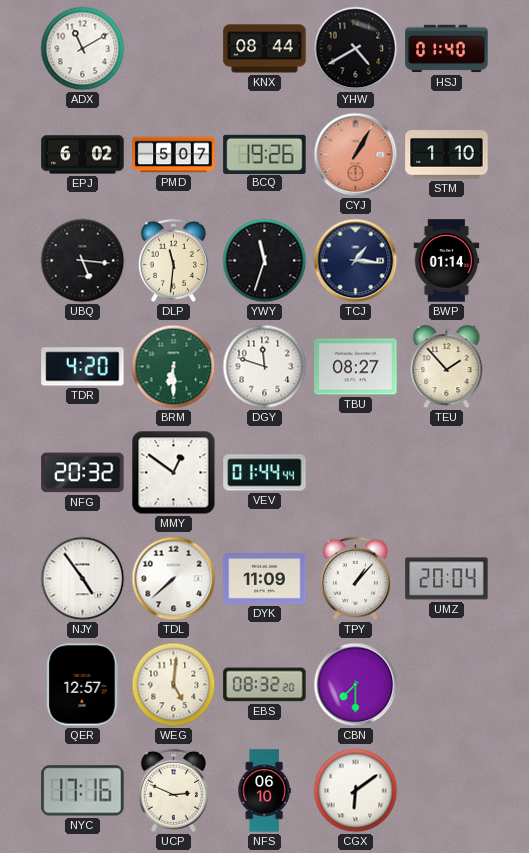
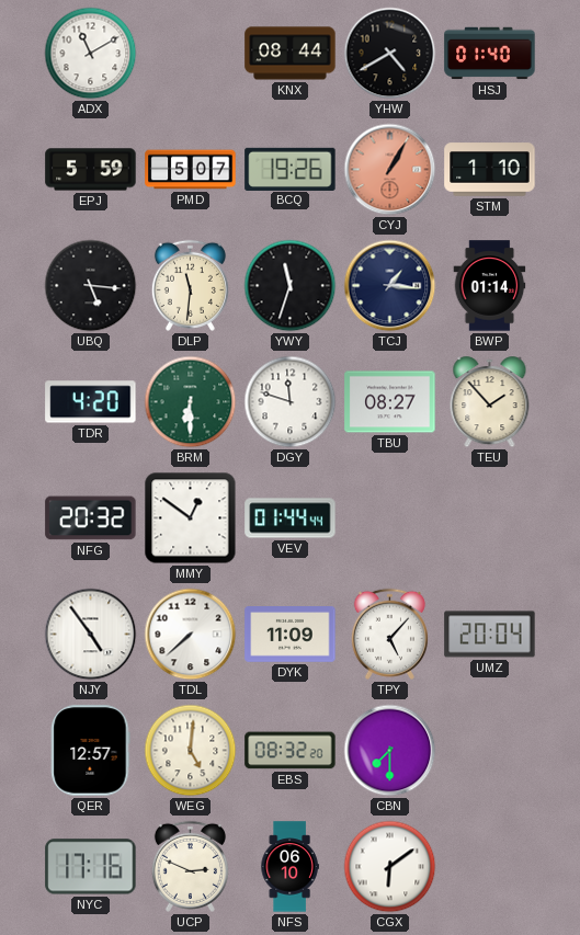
EPJ: 6:02 -> 5:59 (91, 170)
TPY: 1:07 -> 5:07 (389, 634)
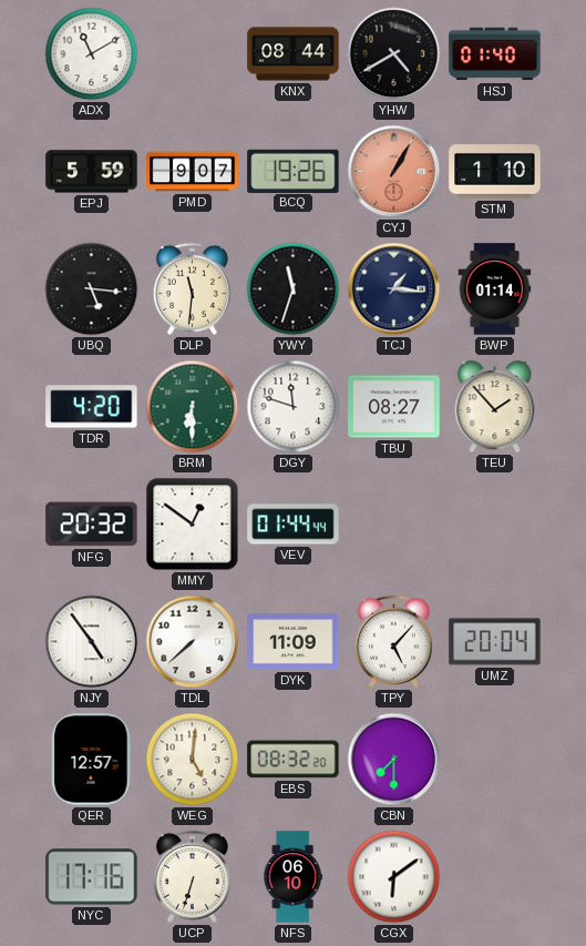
PMD: 5:07 -> 9:07 (193, 172)
UCP: 2:49 -> 6:33 (192, 876)
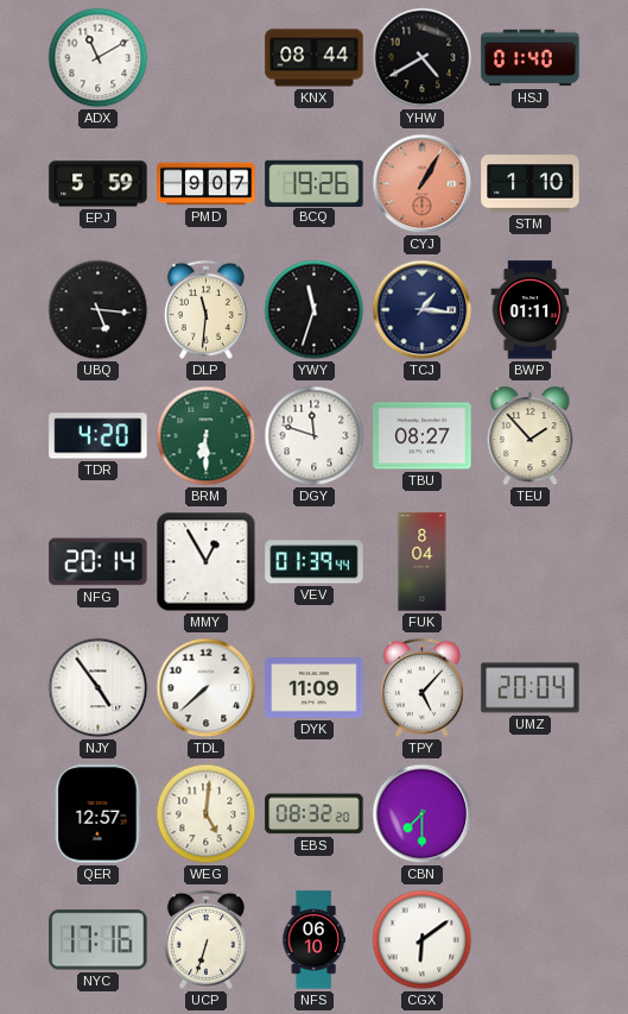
BWP: 01:14 -> 01:11 (531, 310)
NFG: 20:32 -> 20:14 (99, 562)
MMY: 12:51 -> 12:55 (207, 562)
VEV: 01:44 -> 01:39 (315, 562)
FUK: none -> 8:04 (423, 562)
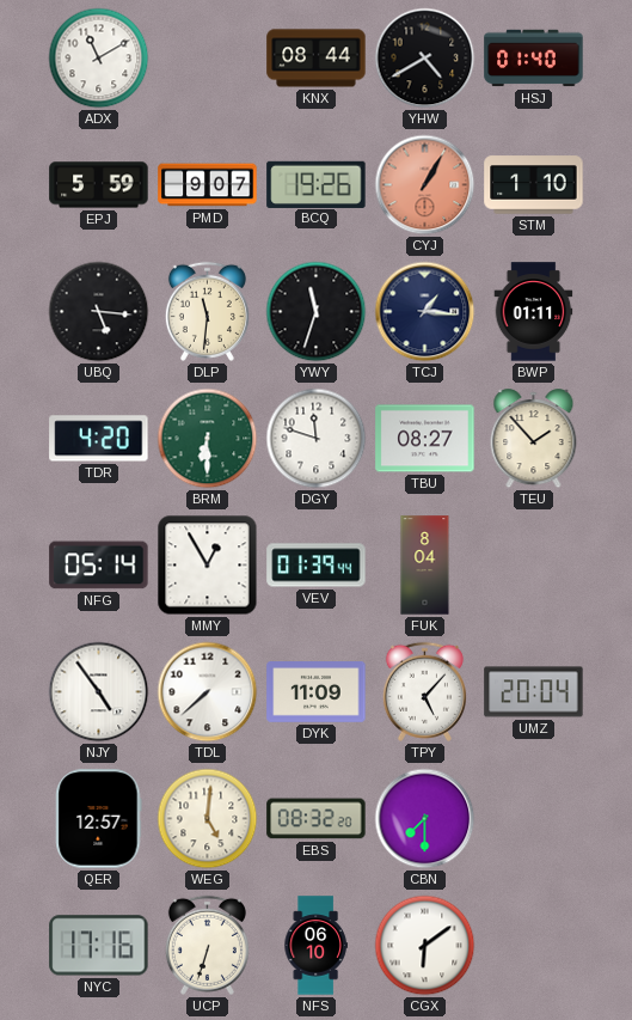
NFG: 20:14 -> 05:14 (99, 566)
